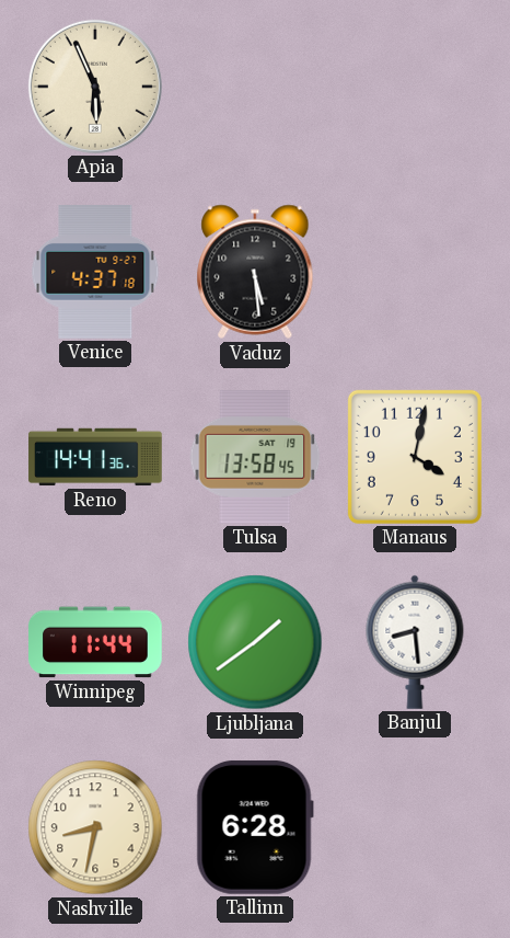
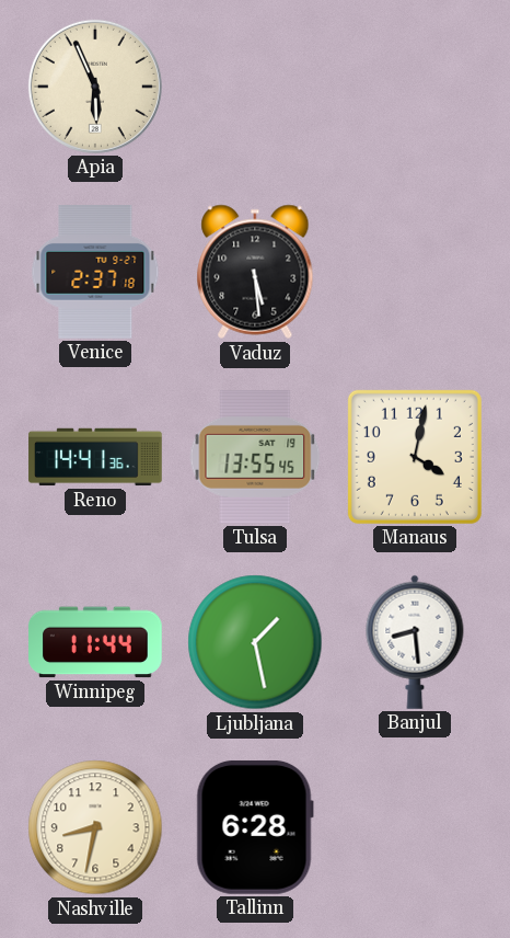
Venice: 4:37 -> 2:37 (95, 272)
Tulsa: 13:58 -> 13:55 (255, 458)
Ljubljana: 1:39 -> 1:28 (255, 642)
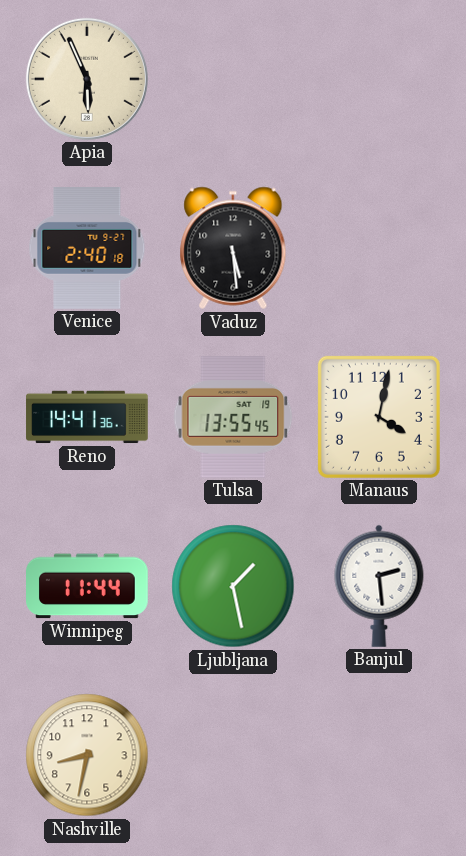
Venice: 2:37 -> 2:40 (87, 248)
Banjul: 8:29 -> 2:29 (379, 586)
Tallinn: 6:28 -> none (255, 827)
